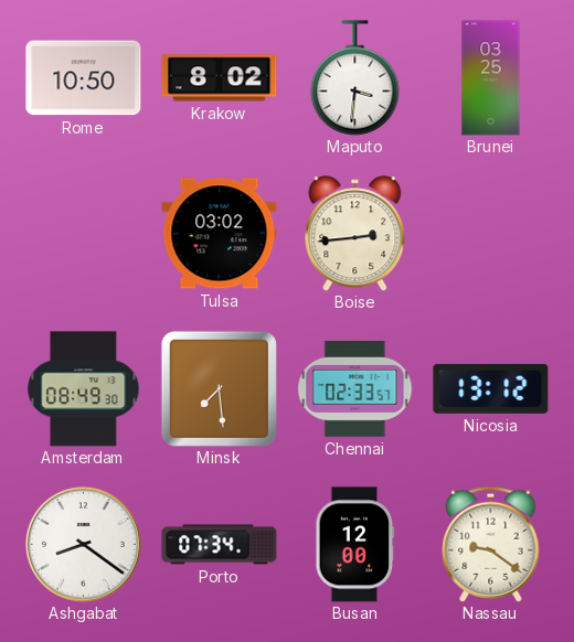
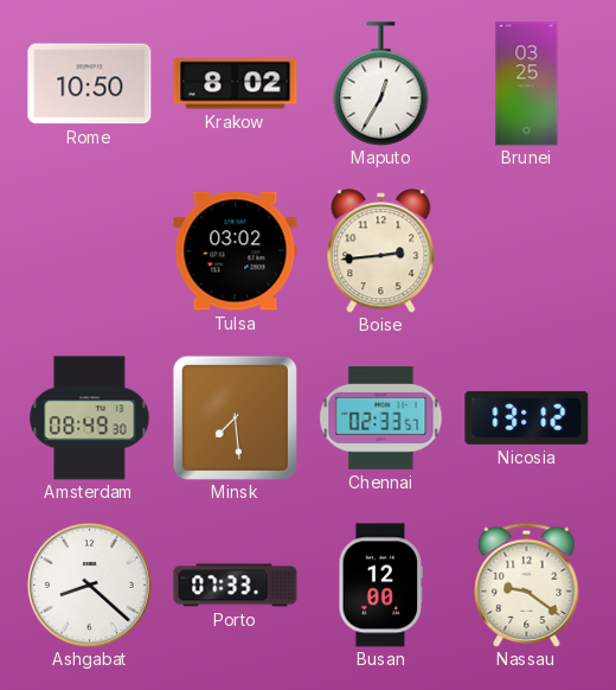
Maputo: 3:31 -> 12:35 (381, 84)
Ashgabat: 8:21 -> 8:22 (90, 586)
Porto: 07:34 -> 07:33 (236, 586)
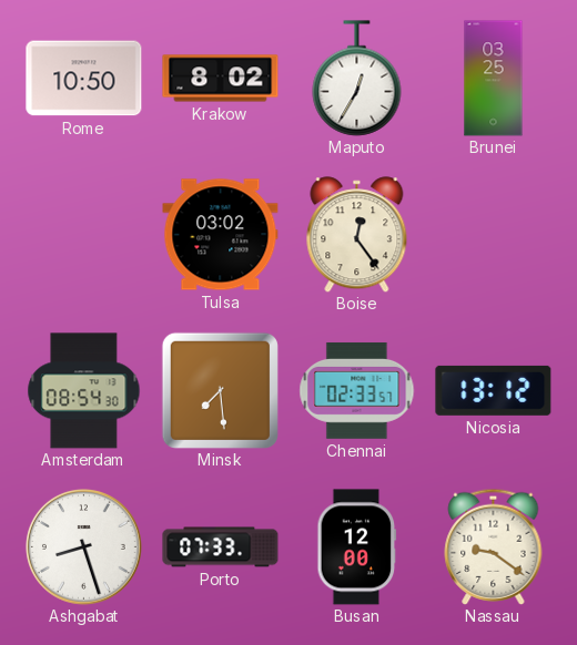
Boise: 2:44 -> 12:24 (357, 235)
Amsterdam: 08:49 -> 08:54 (84, 391)
Ashgabat: 8:22 -> 8:27 (84, 547)
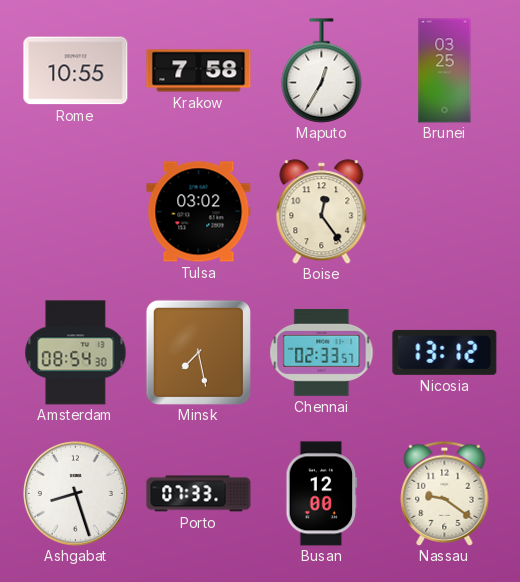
Rome: 10:50 -> 10:55 (76, 71)
Krakow: 8:02 -> 7:58 (199, 71)
Minsk: 7:29 -> 7:28 (198, 352)
